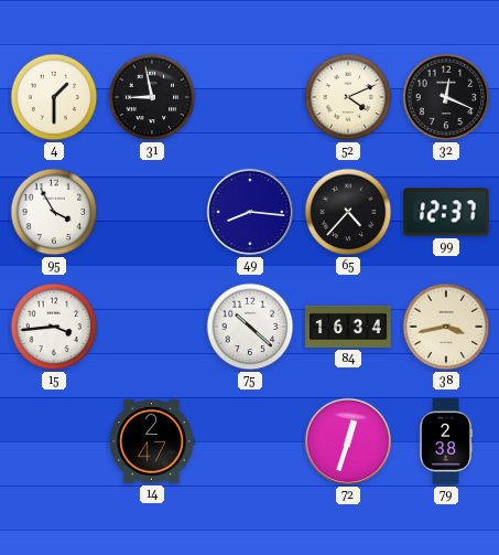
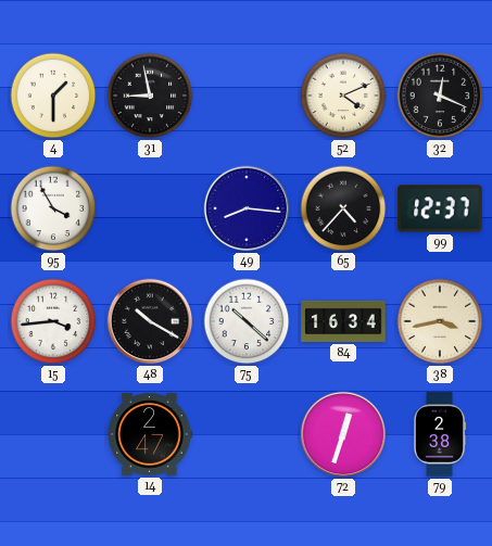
48: none -> 10:20 (150, 321)
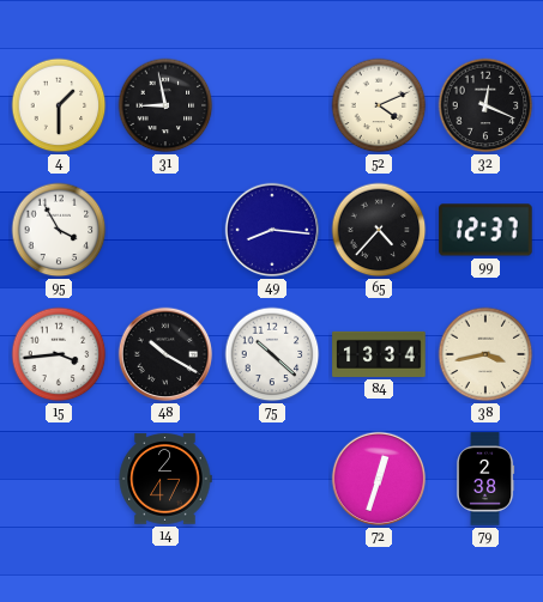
84: 16:34 -> 13:34 (379, 354)
